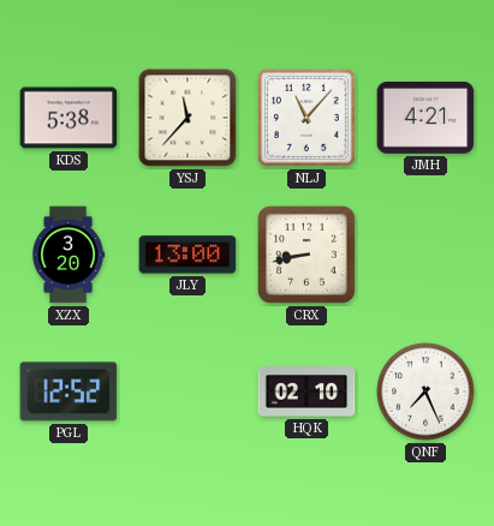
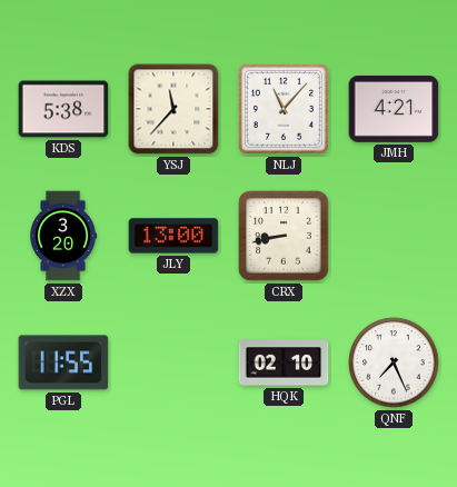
PGL: 12:52 -> 11:55 (63, 362)
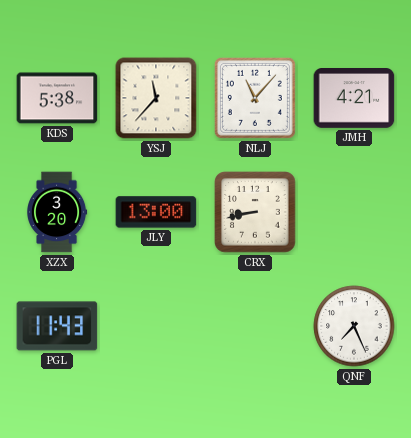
PGL: 11:55 -> 11:43 (57, 326)
HQK: 02:10 -> none (284, 362)
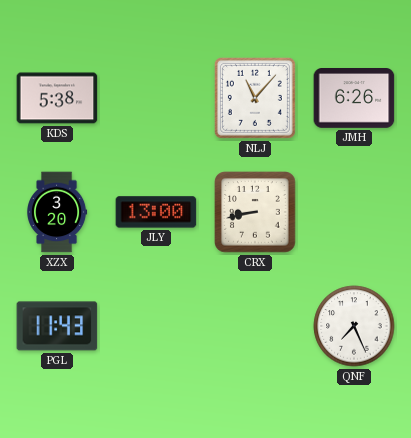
YSJ: 11:37 -> none (156, 98)
JMH: 4:21 -> 6:26 (354, 99)
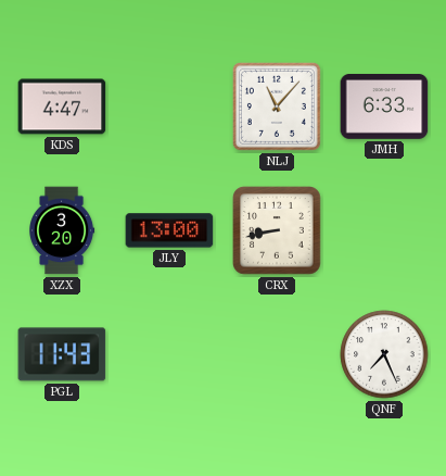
KDS: 5:38 -> 4:47 (62, 107)
JMH: 6:26 -> 6:33 (384, 108)
